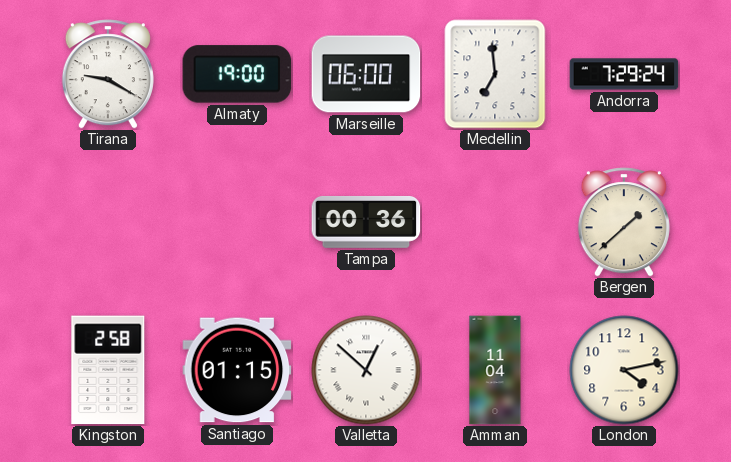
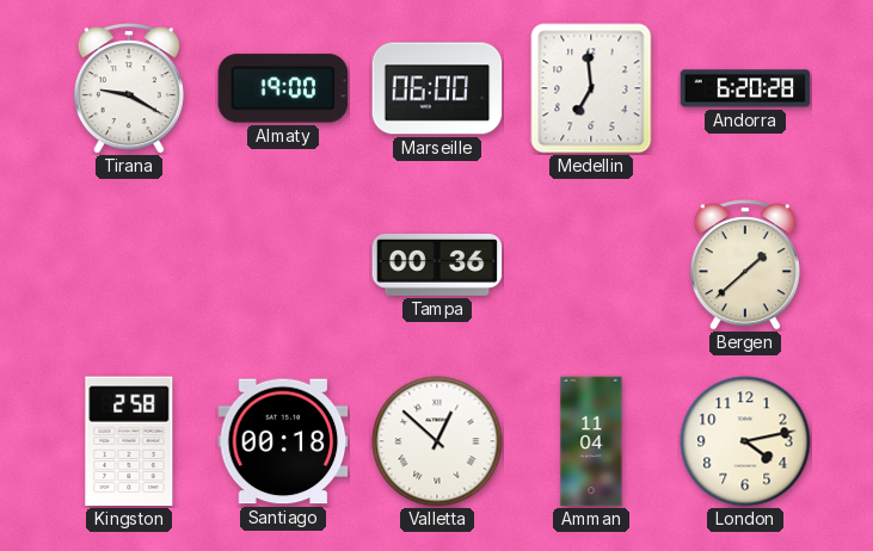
Andorra: 7:29 -> 6:20 (745, 88)
Santiago: 01:15 -> 00:18 (283, 441)
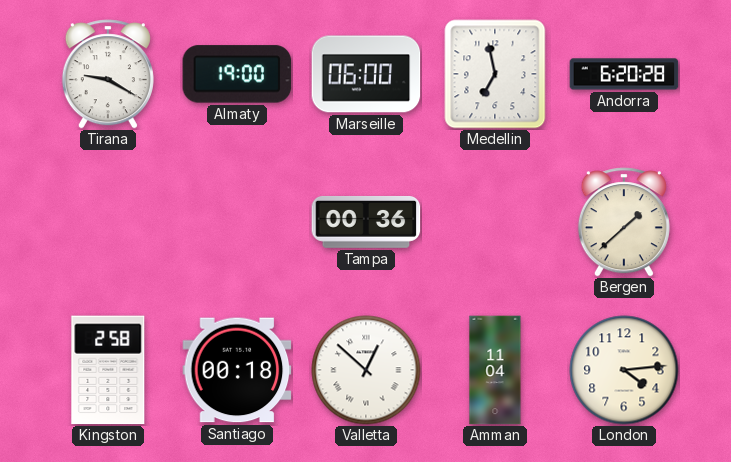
Medellin: 6:59 -> 6:58 (495, 74)
London: 4:13 -> 4:14 (624, 370)
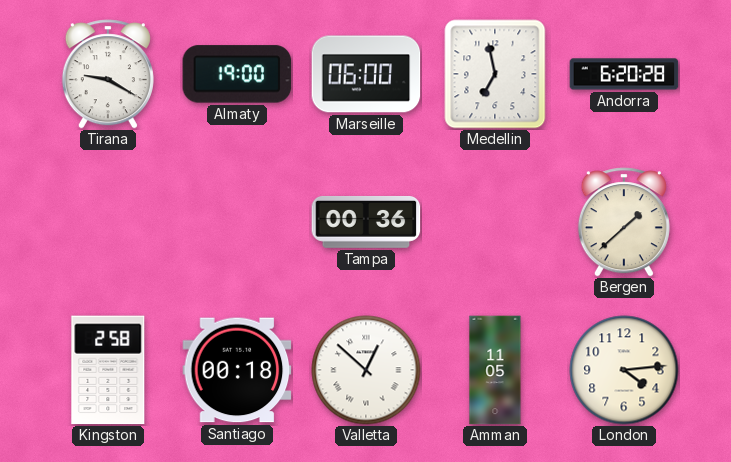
Amman: 11:04 -> 11:05 (495, 370)
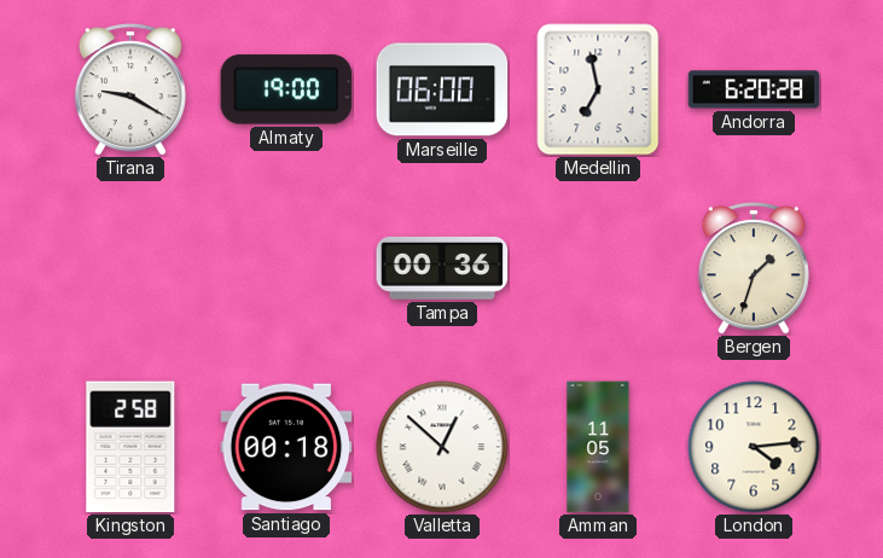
Bergen: 1:38 -> 1:33 (754, 268)
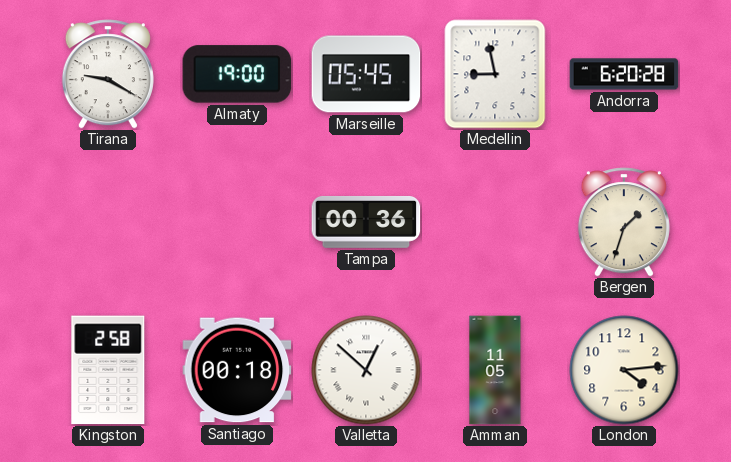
Marseille: 06:00 -> 05:45 (366, 74)
Medellin: 6:58 -> 8:58 (495, 74)
